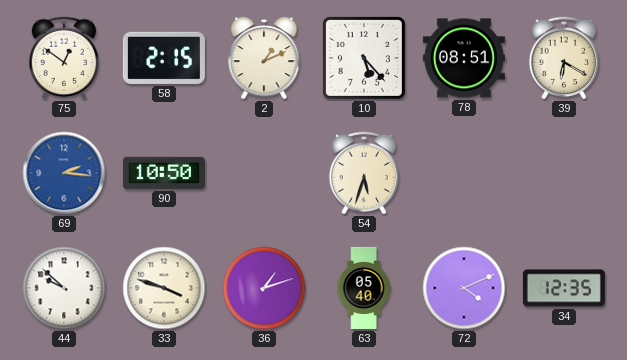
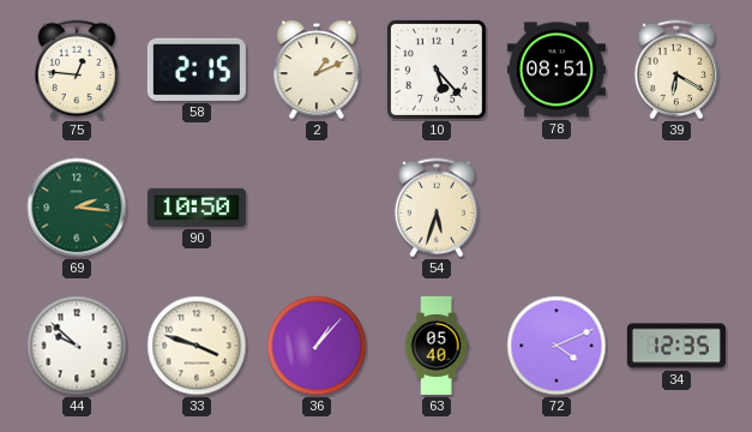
75: 12:51 -> 12:46 (77, 70)
69 dial: blue -> green (77, 208)
36: 1:12 -> 1:07 (317, 346)
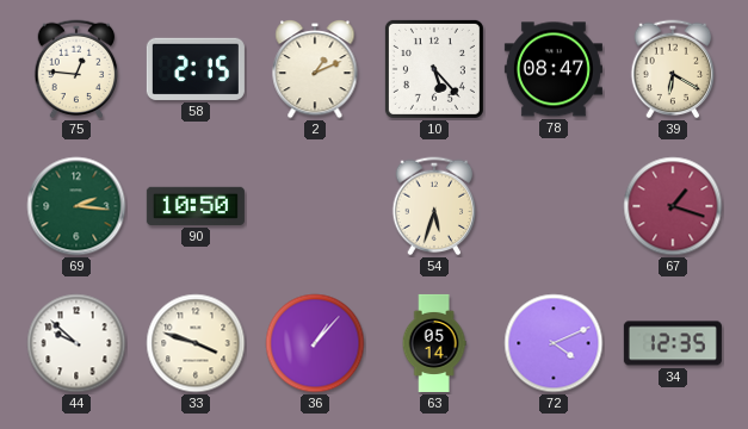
78: 08:51 -> 08:47 (554, 69)
67: none -> 1:18 (673, 206)
63: 05:40 -> 05:14 (434, 343)
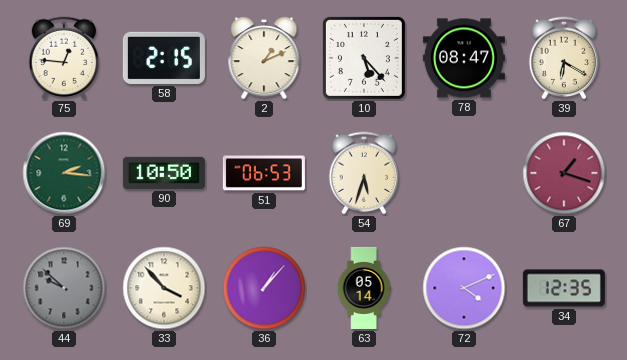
51: none -> 06:53 (264, 173)
44 dial: white -> grey (64, 288)
33: 3:48 -> 3:53 (164, 288)
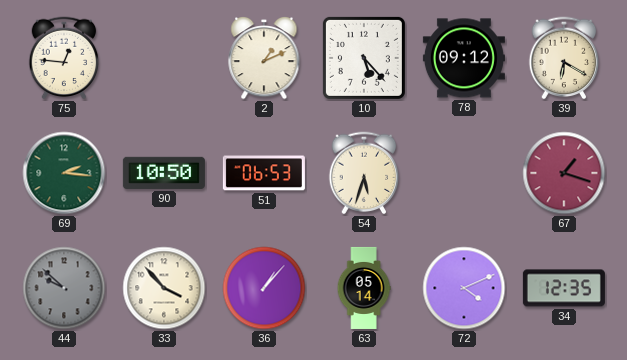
58: 2:15 -> none (164, 58)
78: 08:47 -> 09:12 (464, 58)
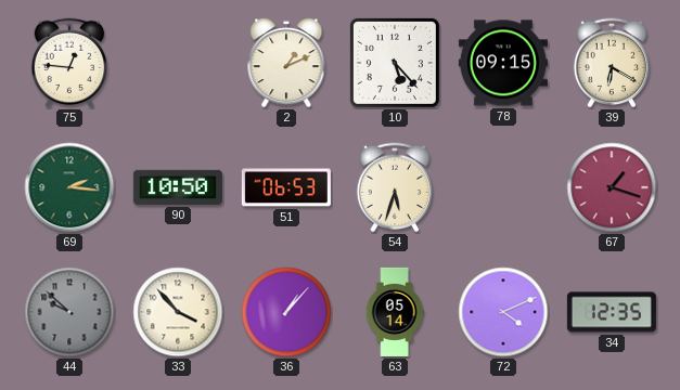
78: 09:12 -> 09:15 (503, 63)
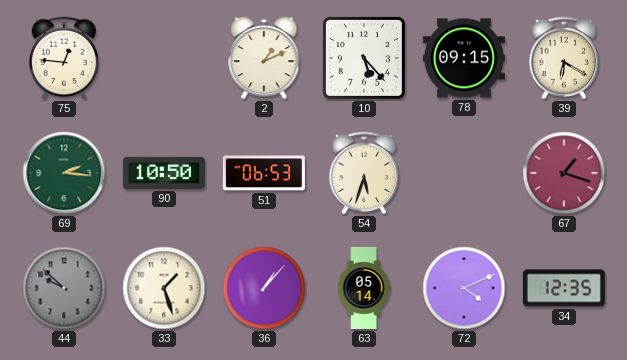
33: 3:53 -> 1:27 (164, 288)
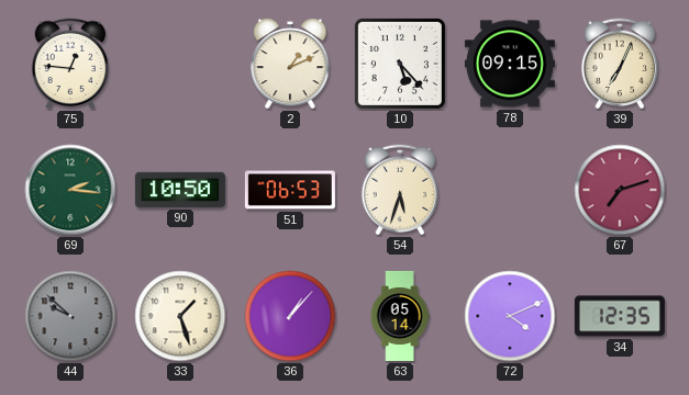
39: 6:20 -> 7:04 (620, 64)
67: 1:18 -> 7:12 (620, 190)
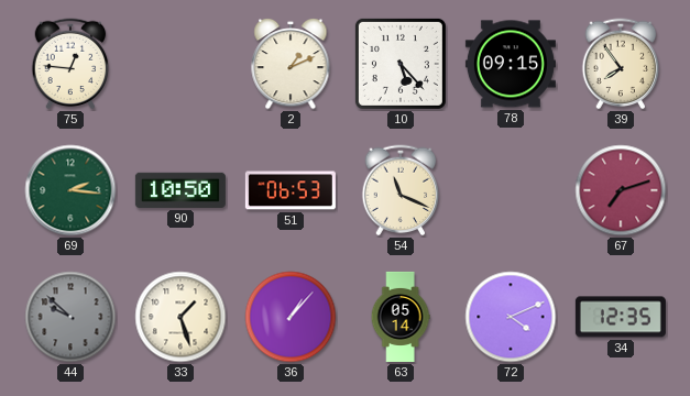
39: 7:04 -> 7:54 (621, 64)
54: 5:33 -> 11:19 (401, 190)
